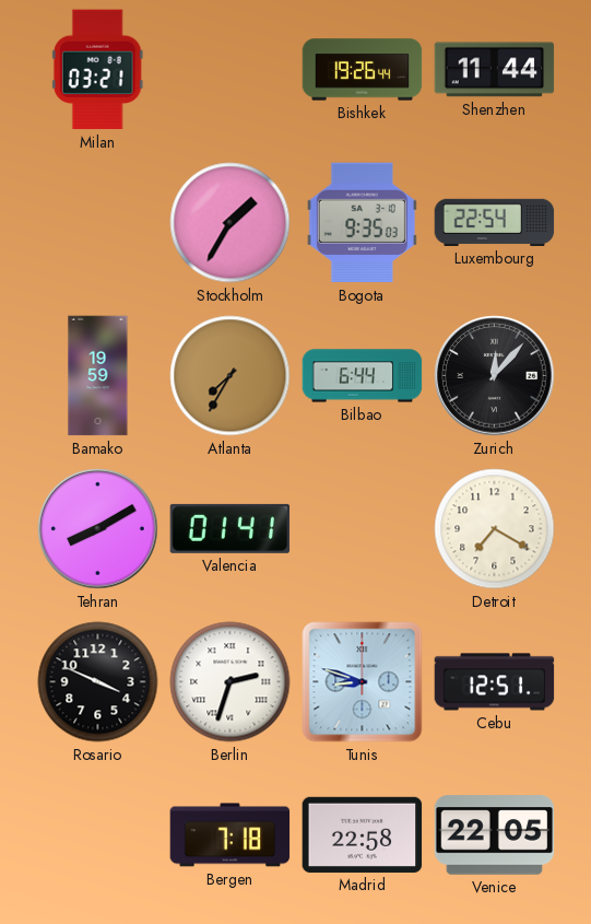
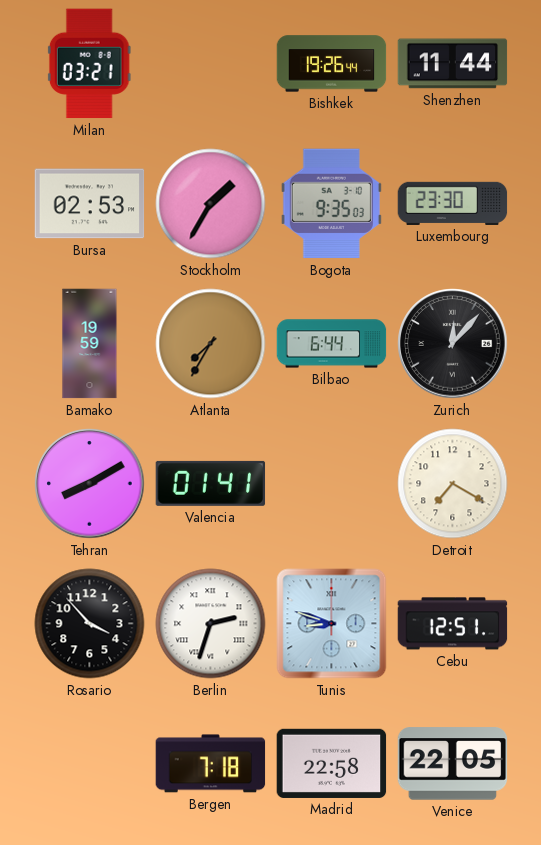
Bursa: none -> 02:53 (90, 204)
Luxembourg: 22:54 -> 23:30 (453, 203)
Rosario: 3:49 -> 3:53 (90, 624)
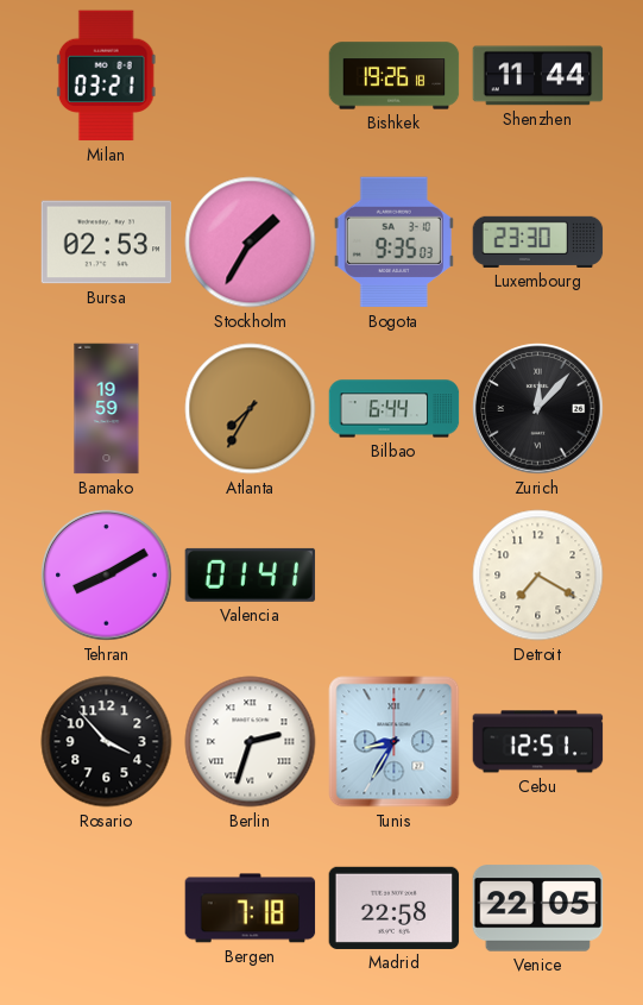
Bishkek: 19:26:44 -> 19:26:18 (395, 76)
Tunis: 8:48 -> 8:35 (395, 742)
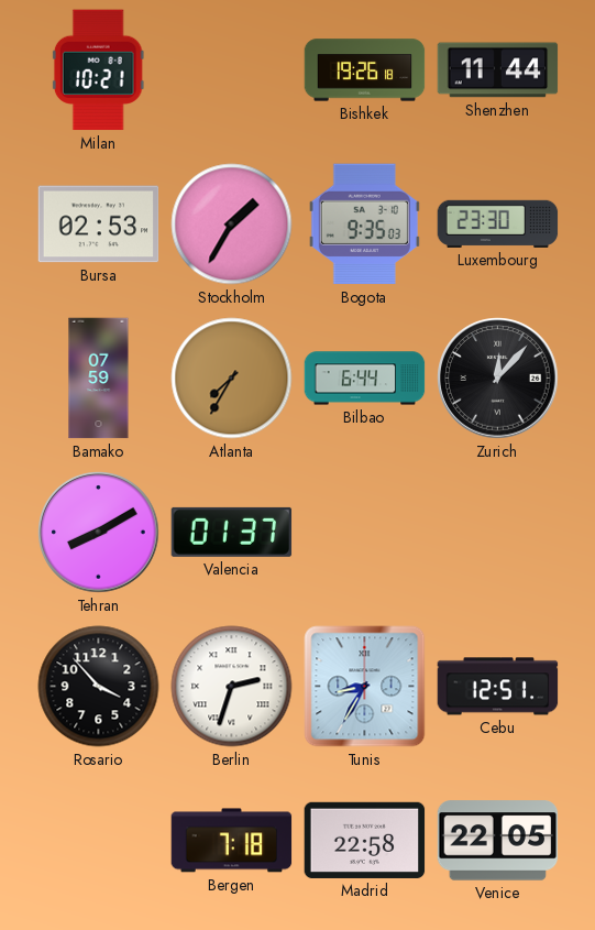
Milan: 03:21 -> 10:21 (98, 70)
Bamako: 19:59 -> 07:59 (99, 379)
Valencia: 01:41 -> 01:37 (232, 532)
Detroit: 7:20 -> none (538, 576)
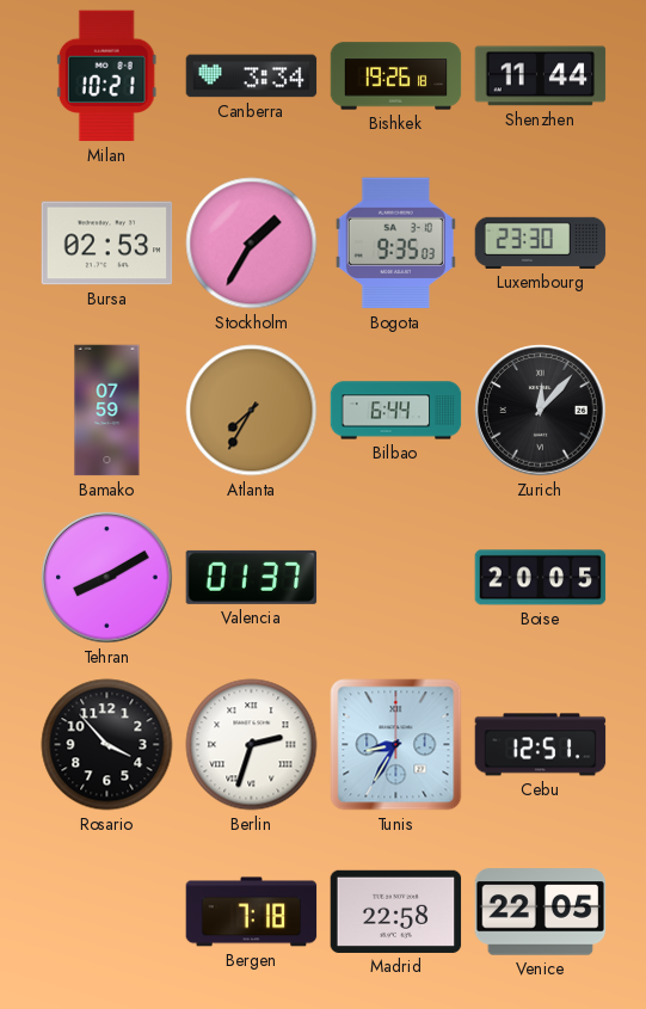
Canberra: none -> 3:34 (252, 76)
Boise: none -> 20:05 (541, 578)
